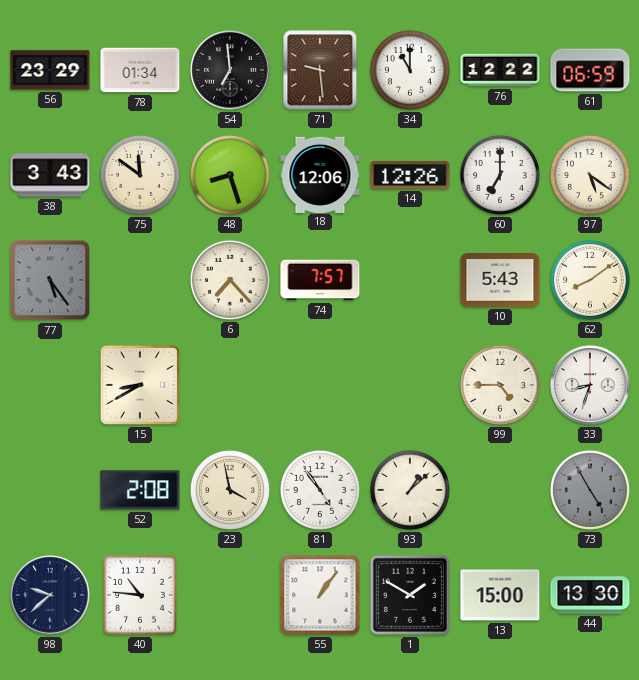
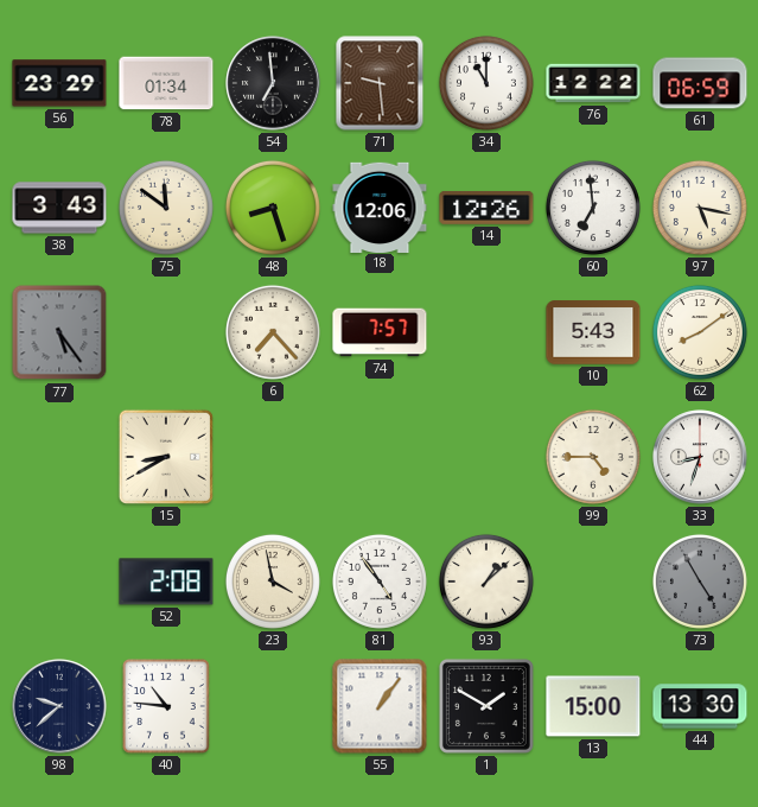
60: 7:00 -> 6:59 (593, 208)
97: 5:21 -> 5:17 (700, 208)
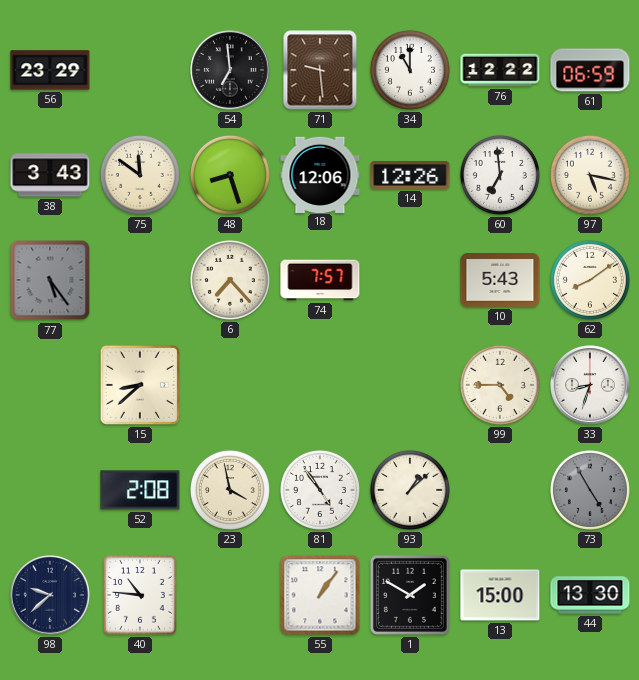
78: 01:34 -> none (166, 83)
15: 8:40 -> 8:38 (140, 385)
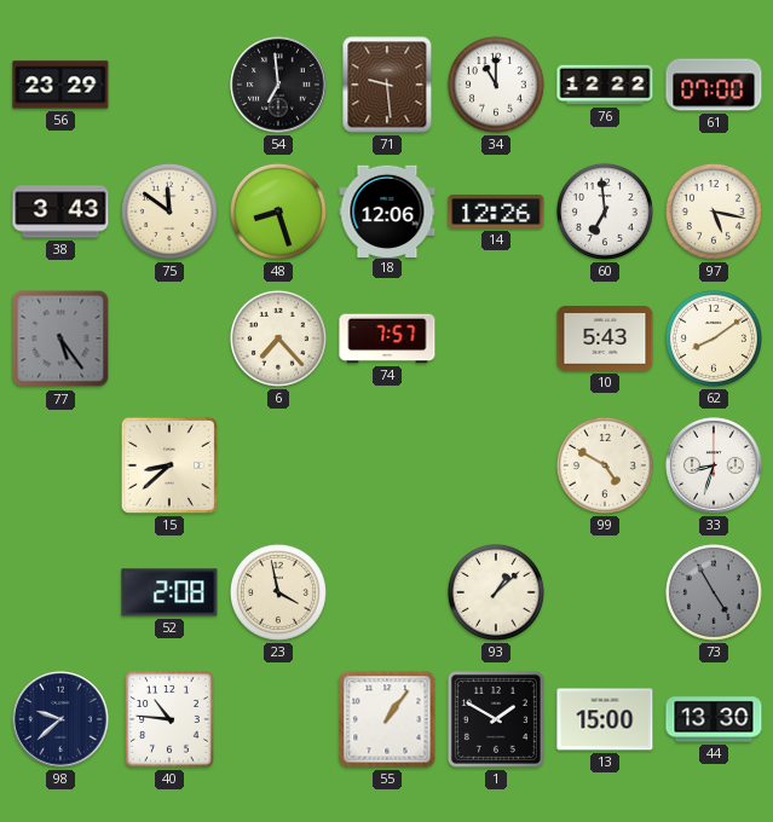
61: 06:59 -> 07:00 (714, 85)
99: 4:45 -> 4:50 (605, 465)
81: 4:54 -> none (320, 490)
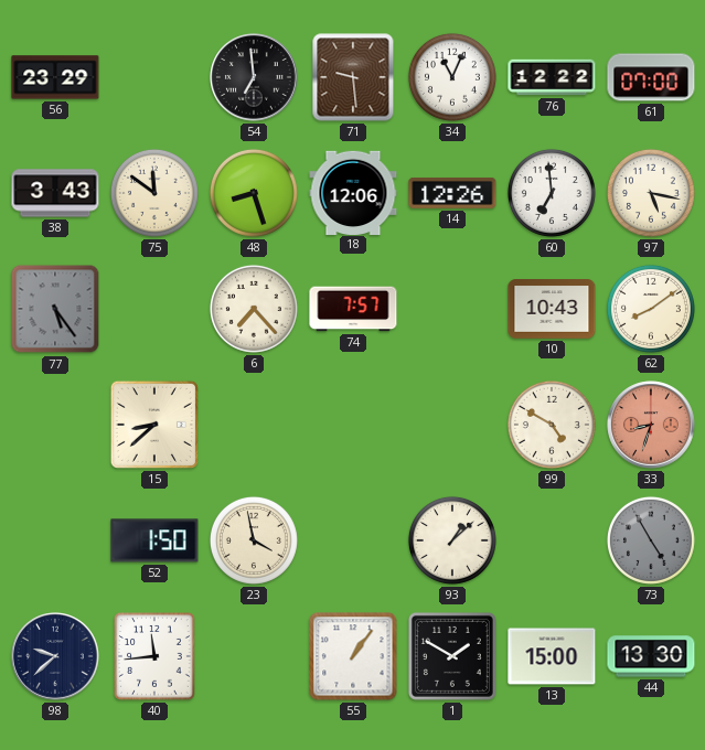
34: 11:00 -> 11:04 (452, 77)
10: 5:43 -> 10:43 (552, 309)
33 dial: white -> salmon (651, 425)
52: 2:08 -> 1:50 (154, 540)
40: 10:46 -> 11:44 (156, 657)
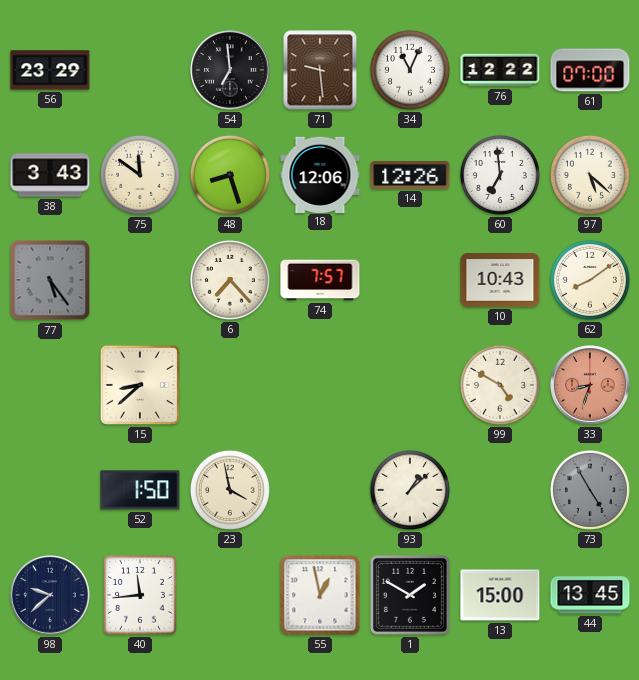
97: 5:17 -> 5:22 (590, 175)
55: 1:06 -> 12:58 (320, 595)
44: 13:30 -> 13:45 (590, 595)
